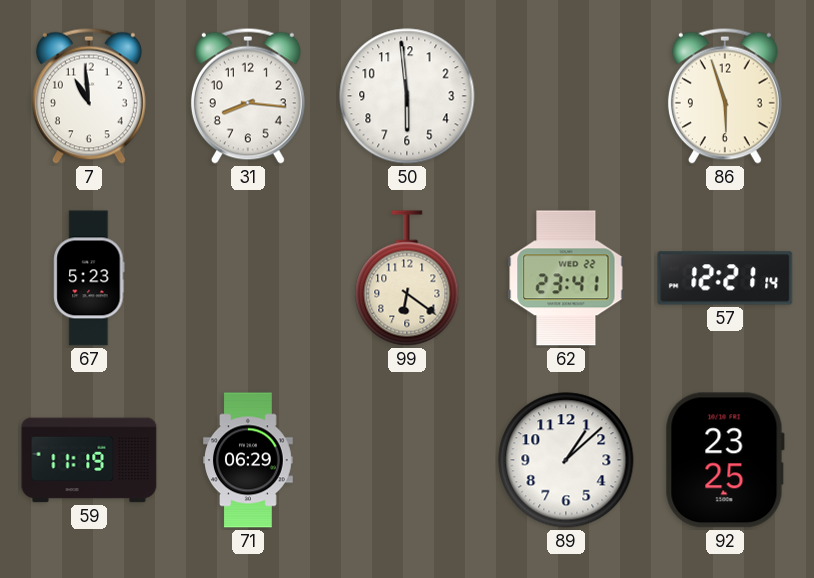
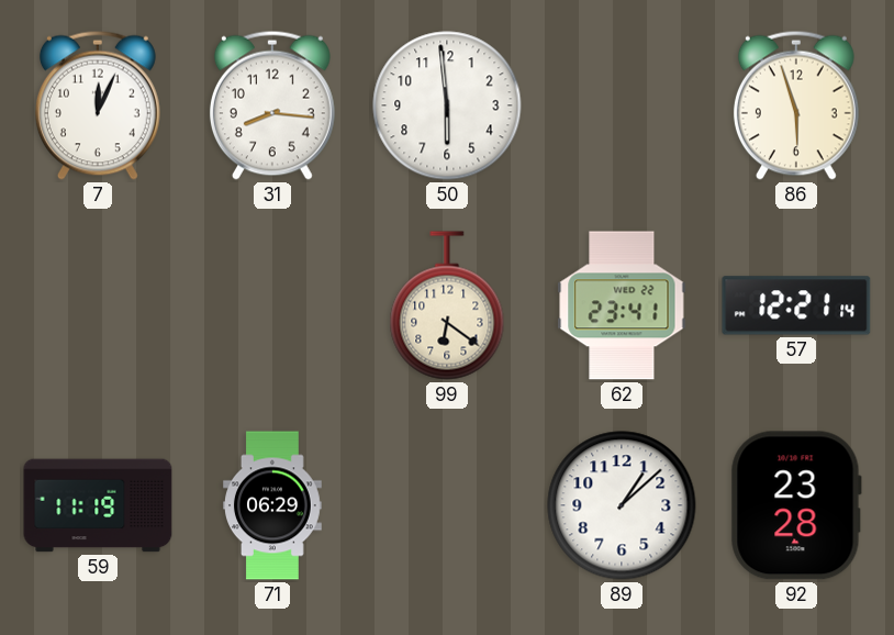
7: 10:59 -> 12:04 (98, 105)
67: 5:23 -> none (89, 278)
92: 23:25 -> 23:28 (796, 505)
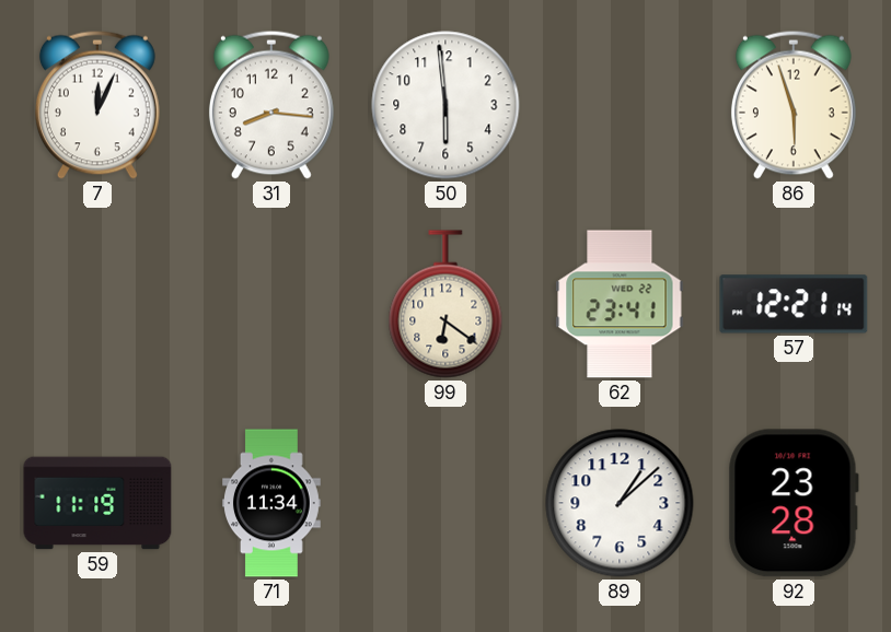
71: 06:29 -> 11:34 (273, 503)
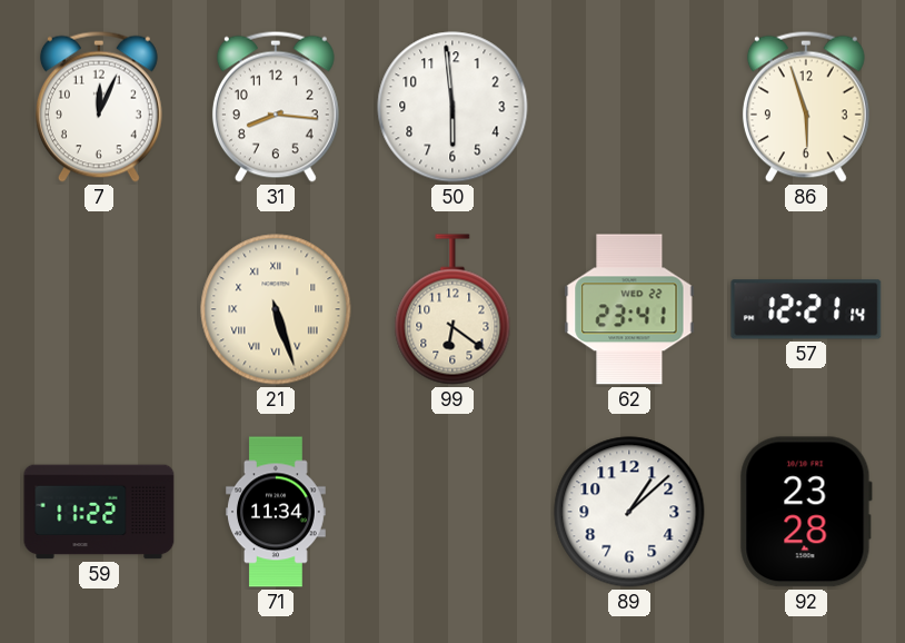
21: none -> 5:27 (276, 309)
59: 11:19 -> 11:22 (99, 512)
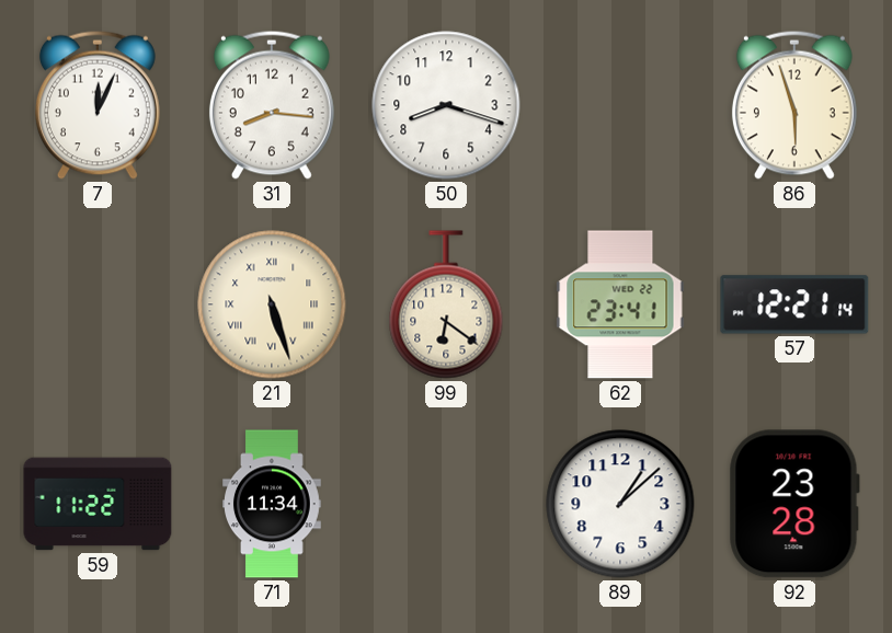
50: 5:59 -> 8:18 (446, 105)
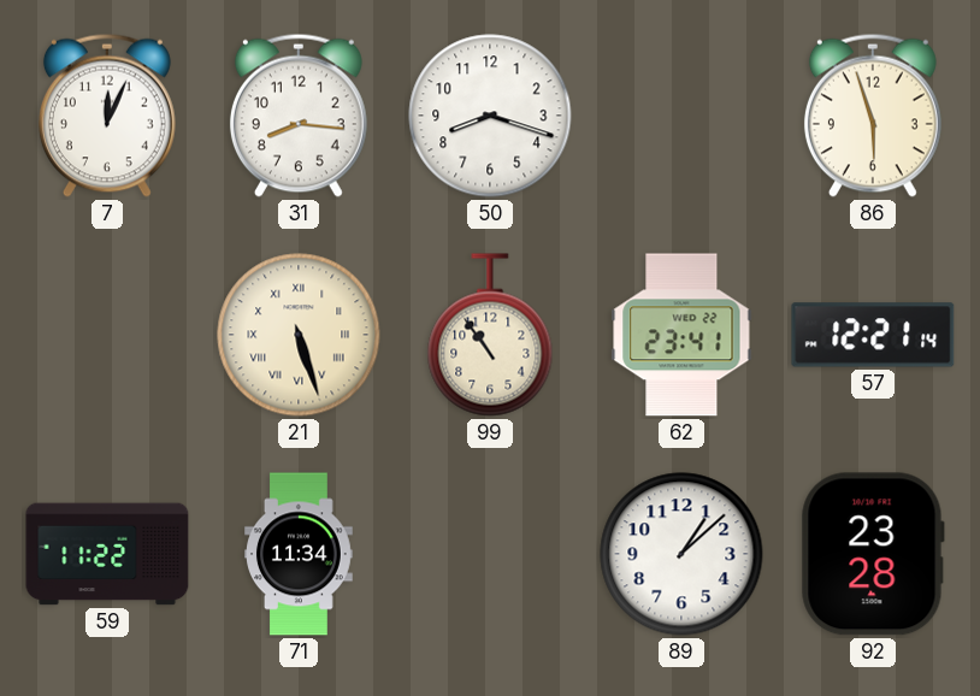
99: 6:21 -> 10:54 (490, 335)
